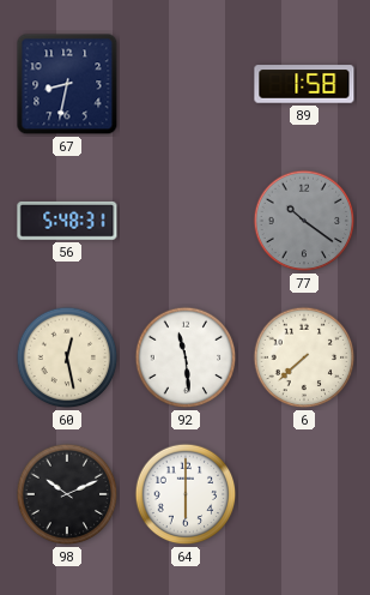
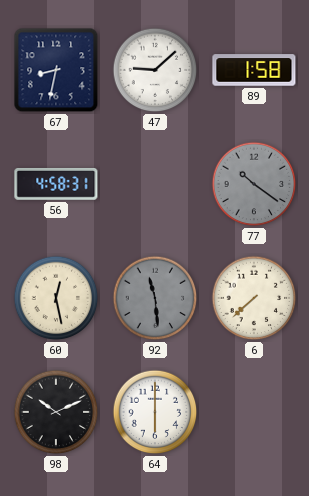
47: none -> 9:08 (155, 70)
56: 5:48 -> 4:58 (56, 184)
92 dial: white -> grey (155, 298)
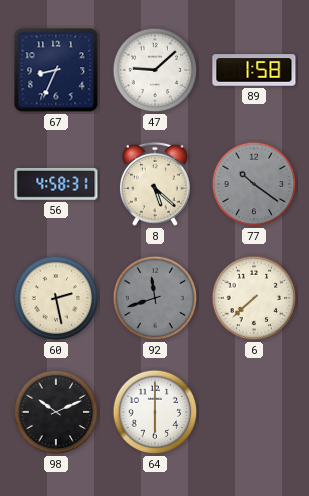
67: 8:32 -> 8:34 (56, 70)
8: none -> 5:22 (155, 184)
60: 12:28 -> 2:28 (56, 298)
92: 11:29 -> 11:42 (155, 298)
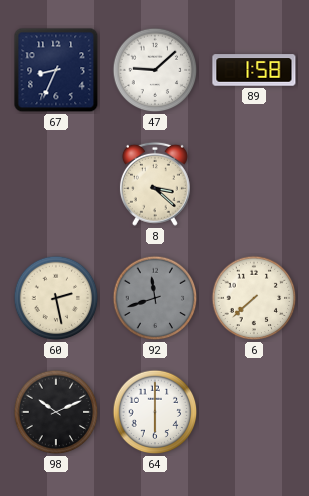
56: 4:58 -> none (56, 184)
8: 5:22 -> 3:22 (155, 184)
77: 10:21 -> none (254, 184)
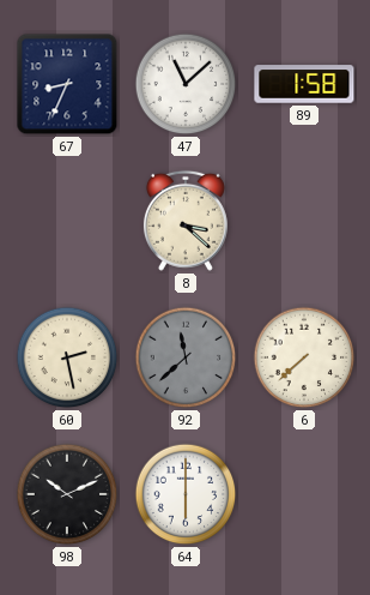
47: 9:08 -> 11:08 (186, 84)
92: 11:42 -> 11:38 (186, 357)
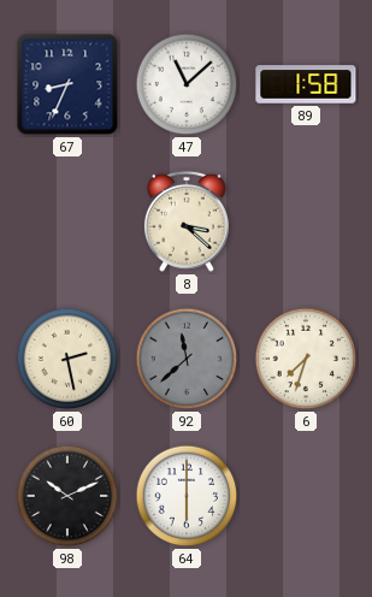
6: 7:38 -> 7:33 (306, 359)
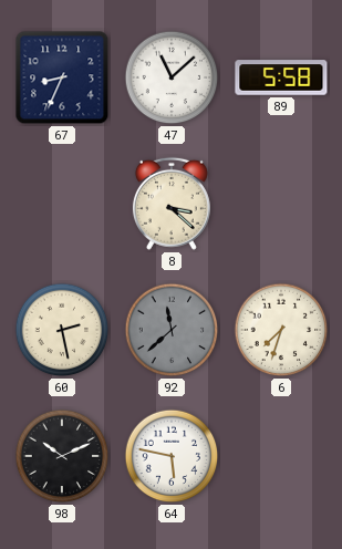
89: 1:58 -> 5:58 (281, 77)
64: 6:00 -> 5:47 (172, 456)
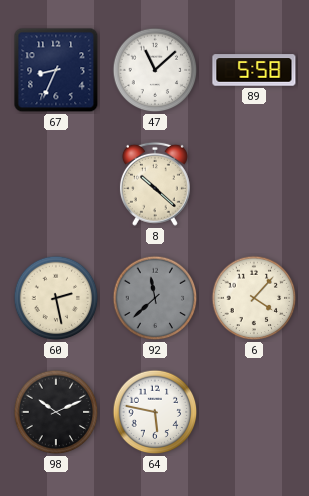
8: 3:22 -> 10:22 (155, 184)
6: 7:33 -> 4:07 (254, 298)
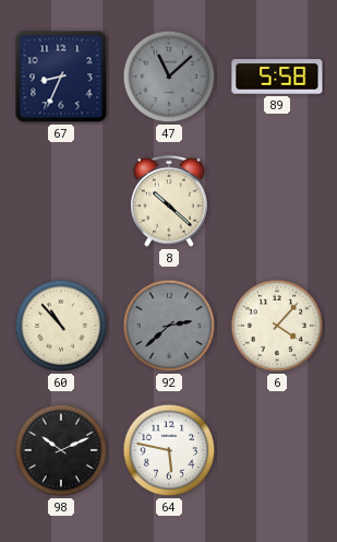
47 dial: white -> grey (169, 76)
60: 2:28 -> 10:53 (61, 326)
92: 11:38 -> 2:38 (169, 326)
